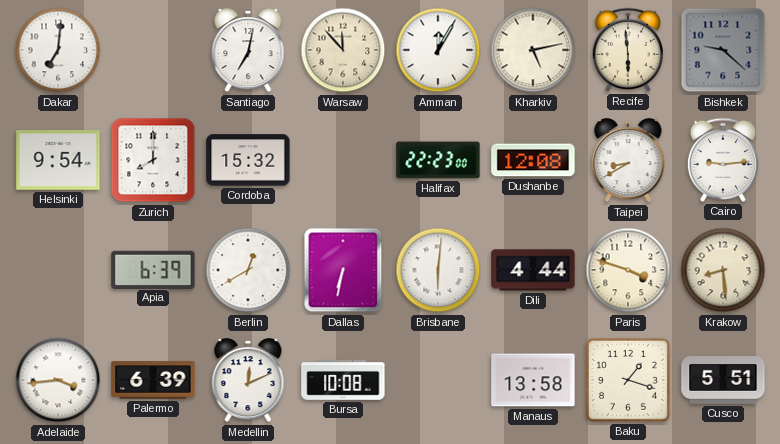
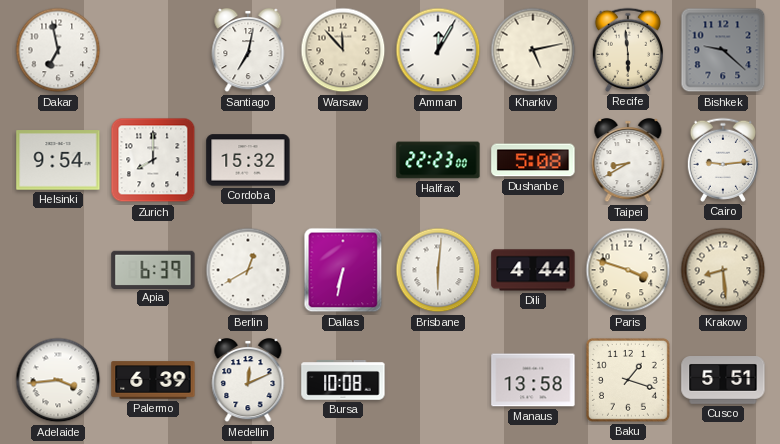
Dakar: 7:01 -> 6:58 (58, 50)
Dushanbe: 12:08 -> 5:08 (533, 160)
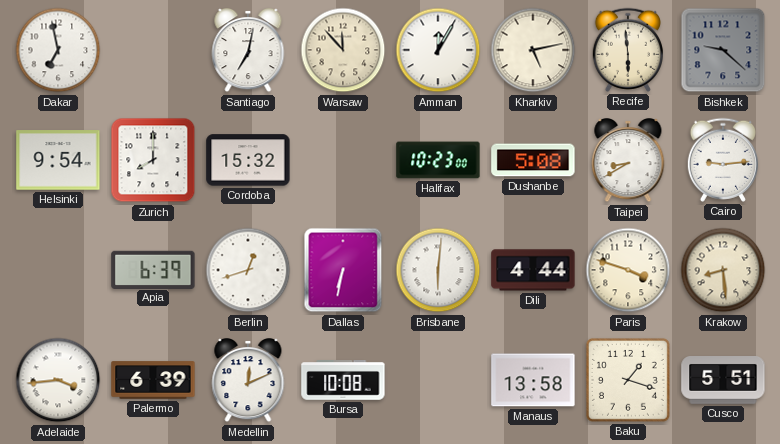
Halifax: 22:23 -> 10:23 (438, 160)
Berlin: 12:40 -> 12:42 (248, 270)
